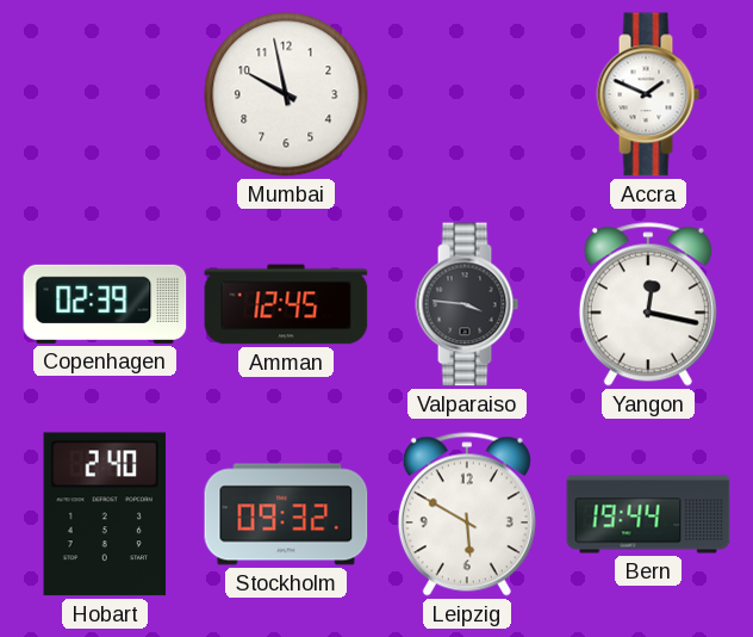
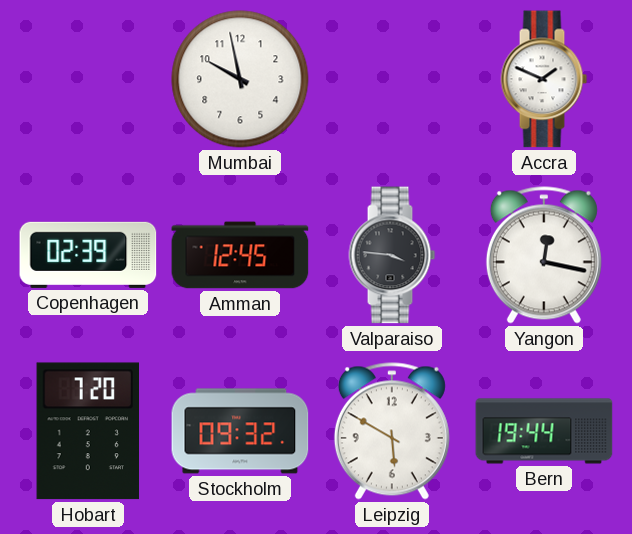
Hobart: 2:40 -> 7:20 (88, 431)
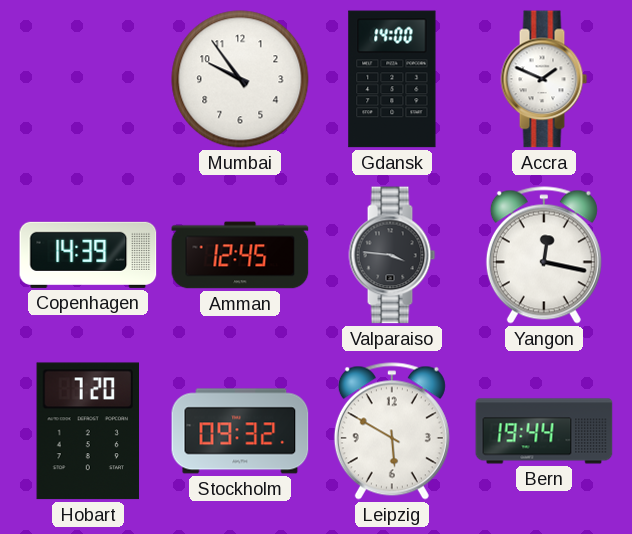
Mumbai: 9:58 -> 9:54 (240, 79)
Gdansk: none -> 14:00 (392, 79)
Copenhagen: 02:39 -> 14:39 (88, 255)
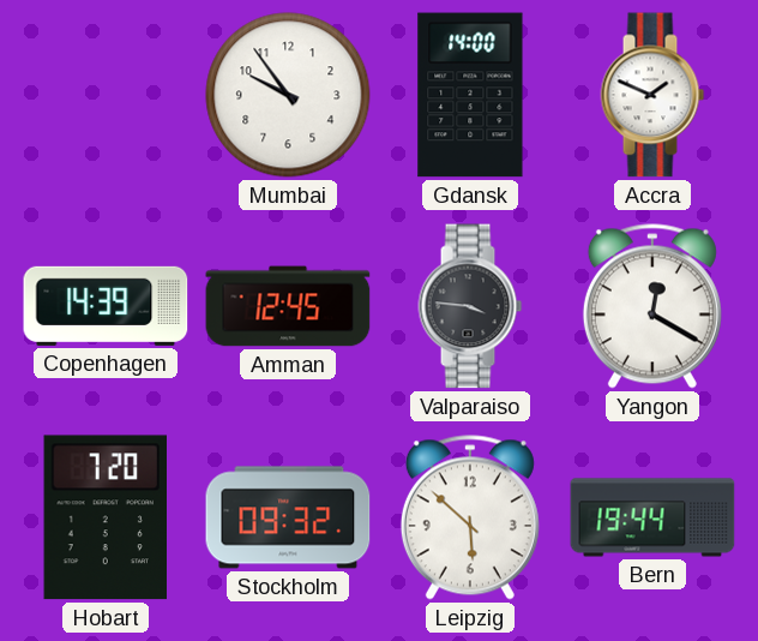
Yangon: 12:17 -> 12:20 (652, 306)
Leipzig: 5:50 -> 5:52 (470, 517)
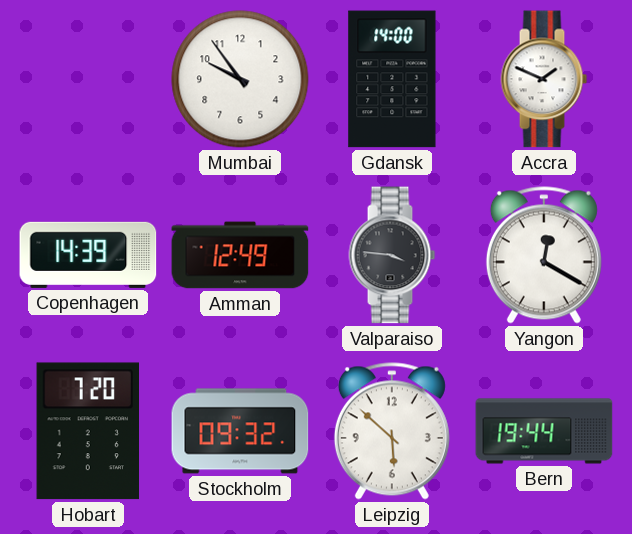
Amman: 12:45 -> 12:49 (240, 255)
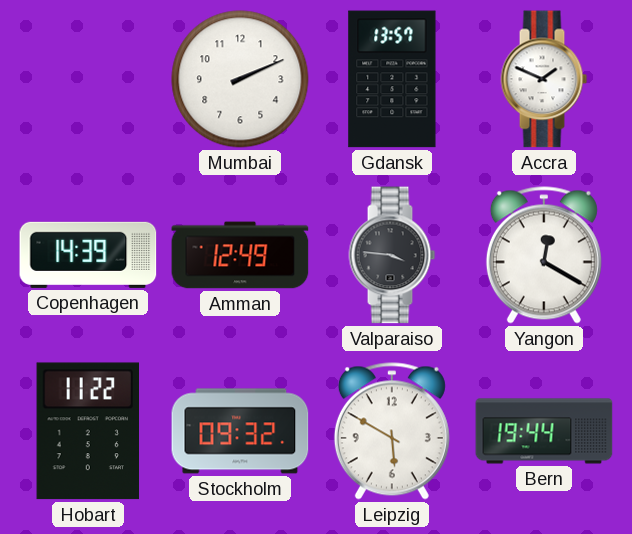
Mumbai: 9:54 -> 2:11 (240, 79)
Gdansk: 14:00 -> 13:57 (392, 79)
Hobart: 7:20 -> 11:22 (88, 431)
Leipzig: 5:52 -> 5:50 (392, 431)
